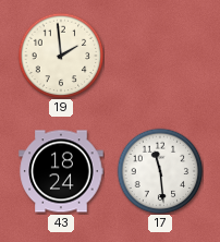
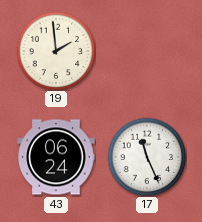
43: 18:24 -> 06:24 (56, 157)
17: 11:29 -> 11:26 (147, 157)
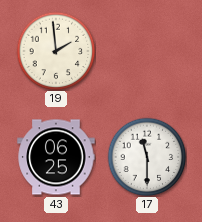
43: 06:24 -> 06:25 (56, 157)
17: 11:26 -> 11:30 (147, 157)
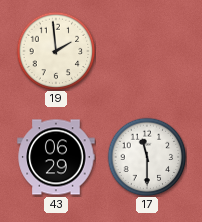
43: 06:25 -> 06:29 (56, 157)
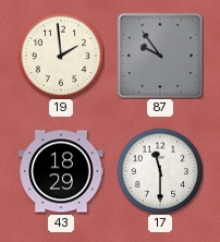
87: none -> 9:54 (160, 56)
43: 06:29 -> 18:29 (61, 171)
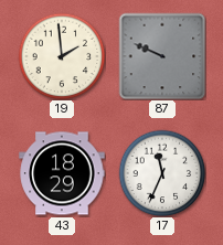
87: 9:54 -> 9:49 (162, 56)
17: 11:30 -> 11:34 (162, 173)
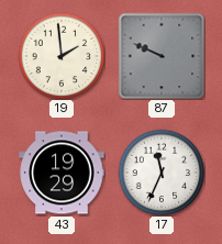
43: 18:29 -> 19:29 (62, 173)
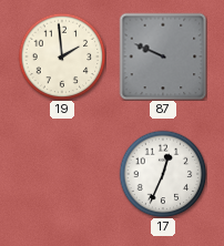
43: 19:29 -> none (62, 173)
17: 11:34 -> 12:34 (163, 174)
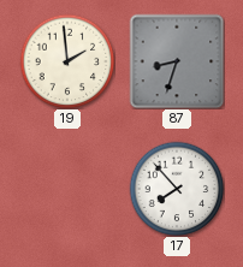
87: 9:49 -> 8:33 (177, 61)
17: 12:34 -> 7:53 (177, 189)
